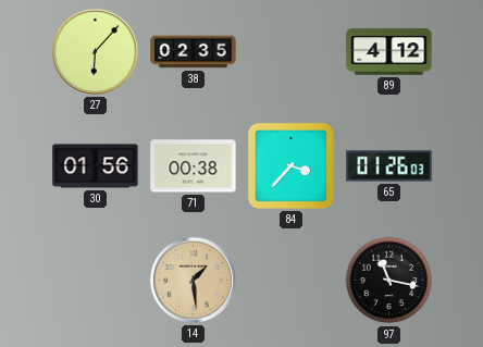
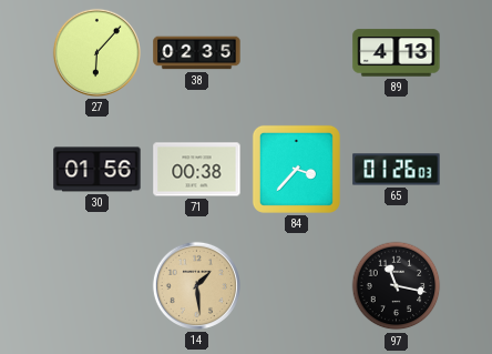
89: 4:12 -> 4:13 (397, 53)
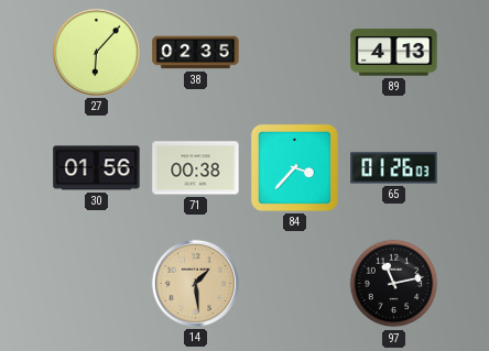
97: 11:17 -> 11:13 (394, 284)
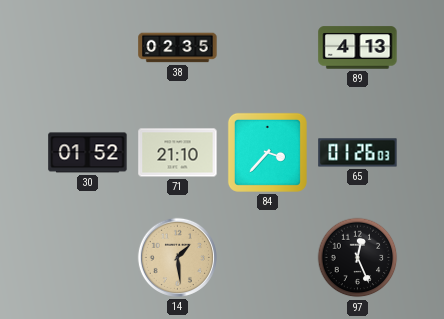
27: 6:07 -> none (96, 52)
30: 01:56 -> 01:52 (88, 153)
71: 00:38 -> 21:10 (178, 153)
97: 11:13 -> 12:26 (358, 258)
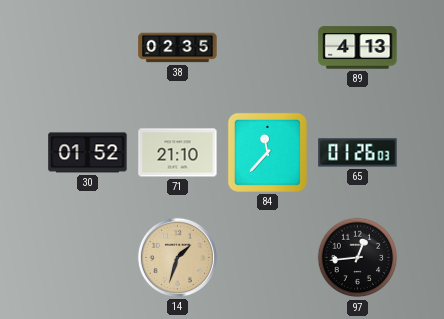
84: 3:37 -> 11:37 (267, 152)
14: 1:29 -> 1:33 (177, 257)
97: 12:26 -> 12:44 (358, 258)
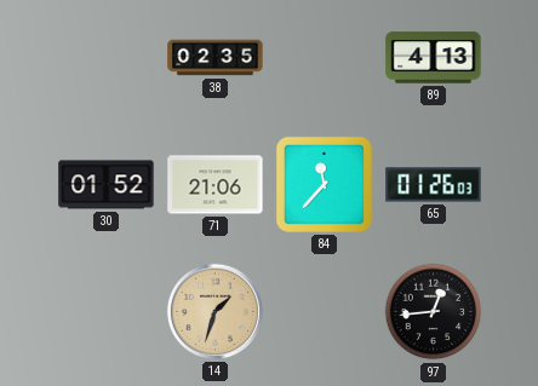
71: 21:10 -> 21:06 (216, 185)
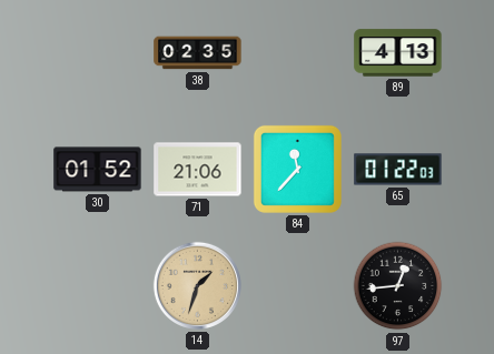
65: 01:26 -> 01:22 (398, 170)
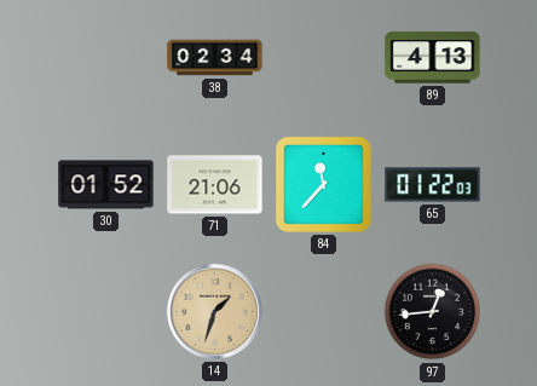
38: 02:35 -> 02:34 (215, 58)
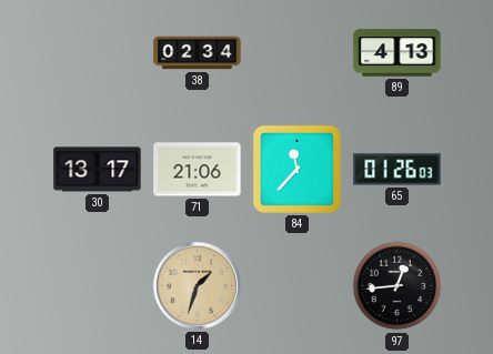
30: 01:52 -> 13:17 (98, 170)
65: 01:22 -> 01:26 (398, 170)
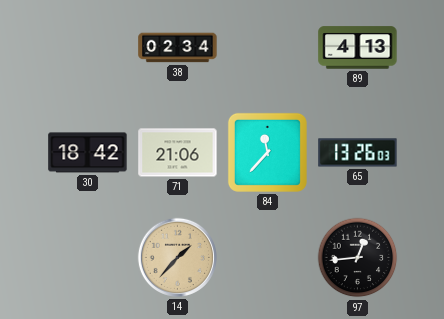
30: 13:17 -> 18:42 (88, 153)
65: 01:26 -> 13:26 (358, 153)
14: 1:33 -> 1:37 (177, 257)
